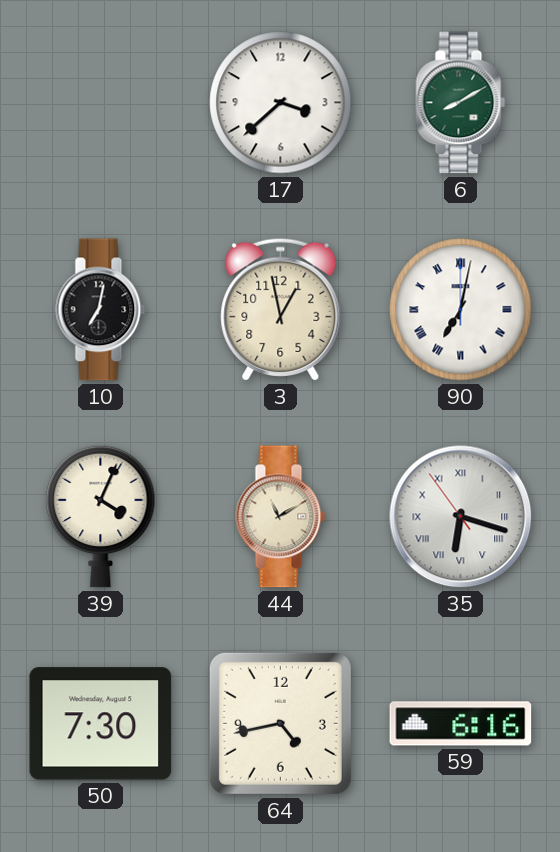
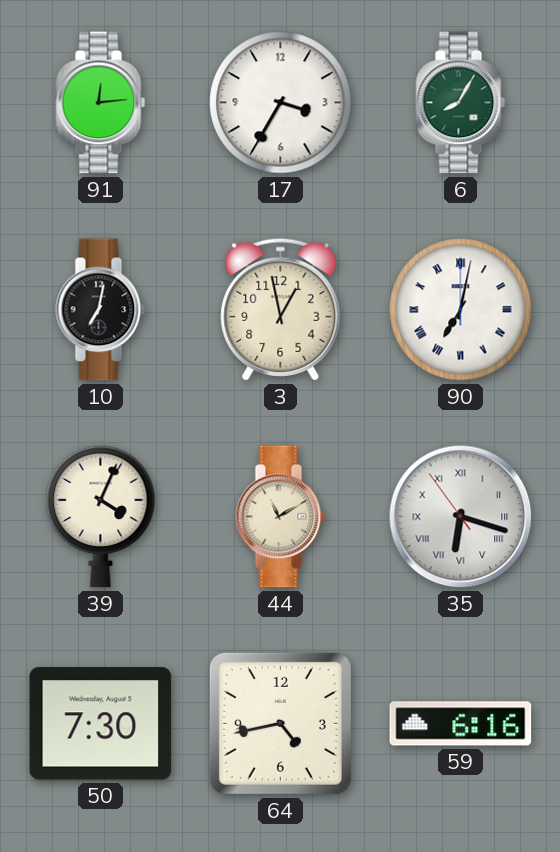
91: none -> 12:14 (101, 103)
17: 3:38 -> 3:35 (281, 103)
6: 8:10 -> 8:05 (461, 103)
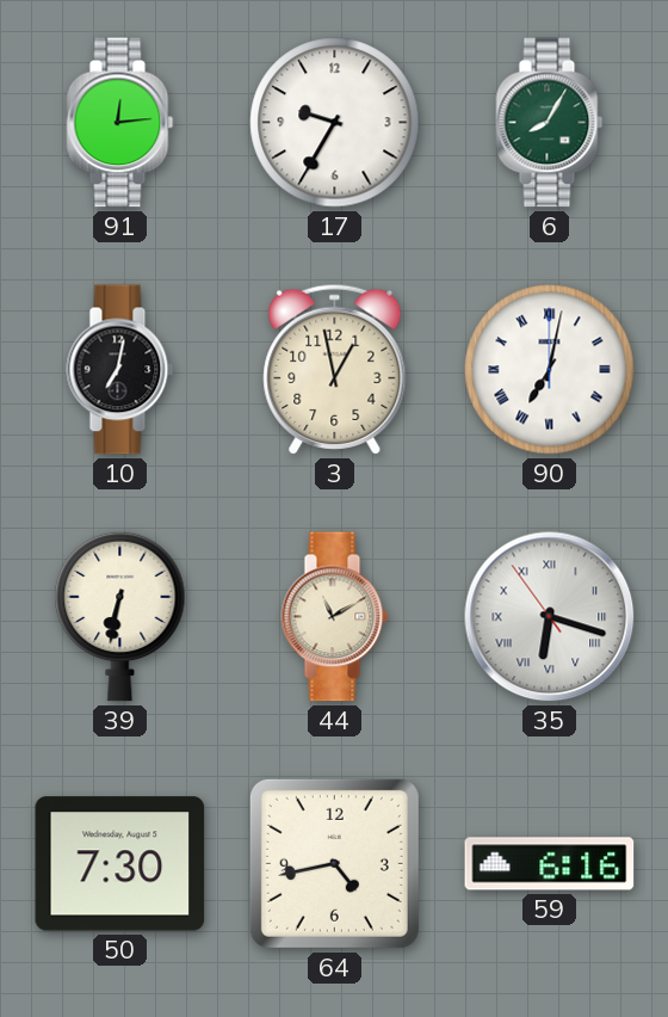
17: 3:35 -> 9:35 (335, 123)
39: 4:04 -> 6:32 (120, 616)
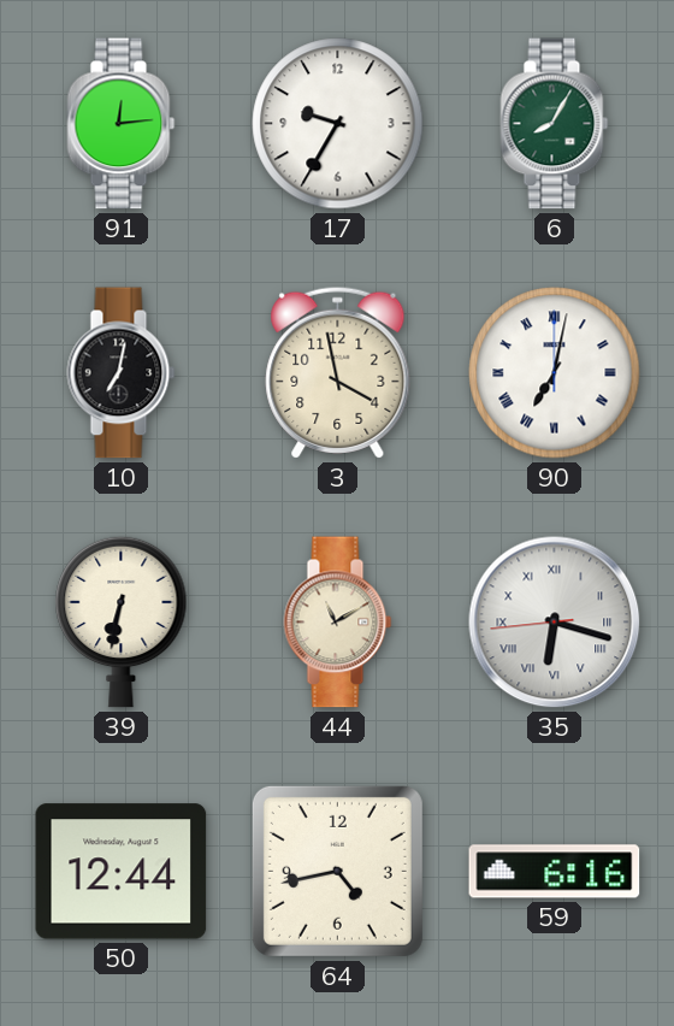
3: 12:58 -> 3:58 (338, 372)
35: 6:17:54 -> 6:17:44 (555, 623)
50: 7:30 -> 12:44 (122, 872)
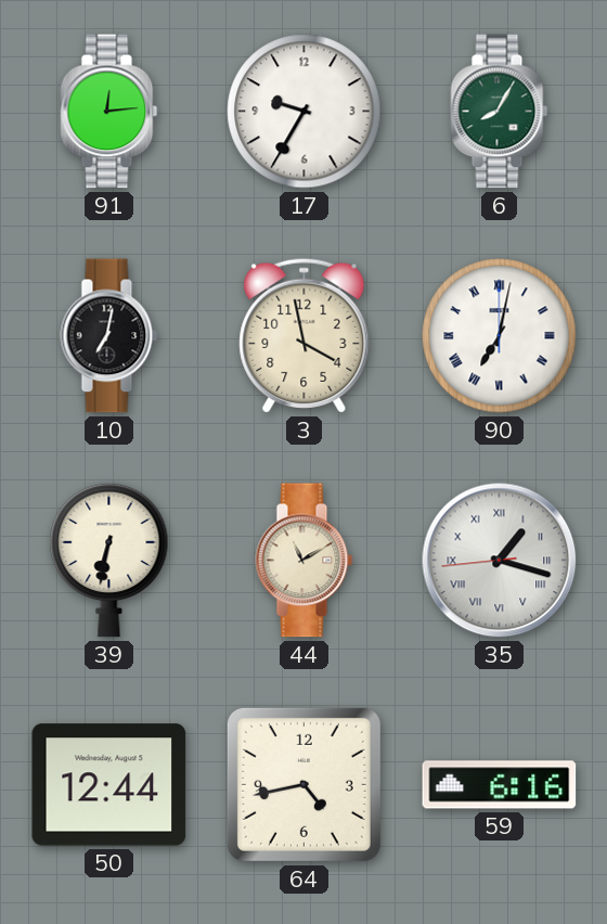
35: 6:17 -> 1:17 (500, 561)
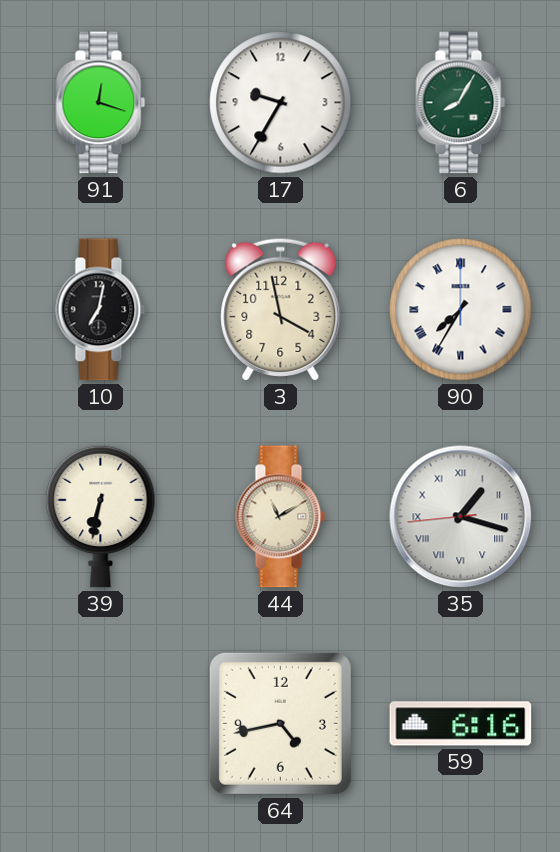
91: 12:14 -> 12:18 (101, 103)
90: 7:02 -> 7:35 (461, 310)
50: 12:44 -> none (109, 785)
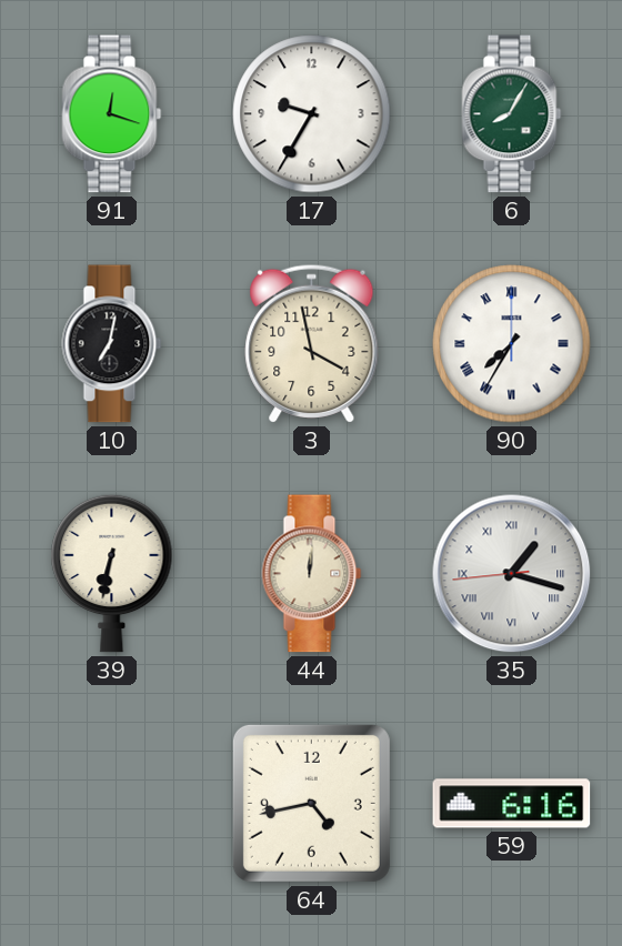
44: 11:10 -> 12:01 (312, 574)
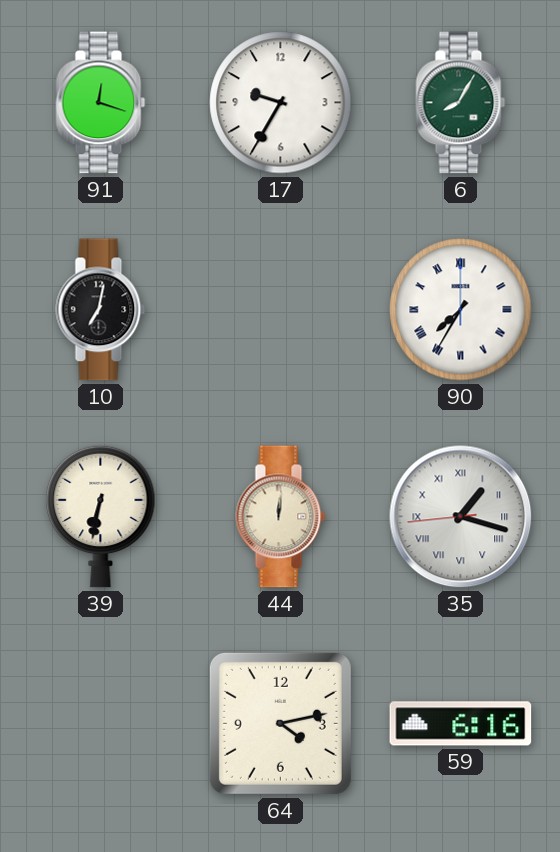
3: 3:58 -> none (312, 343)
64: 4:43 -> 4:13 (280, 723)
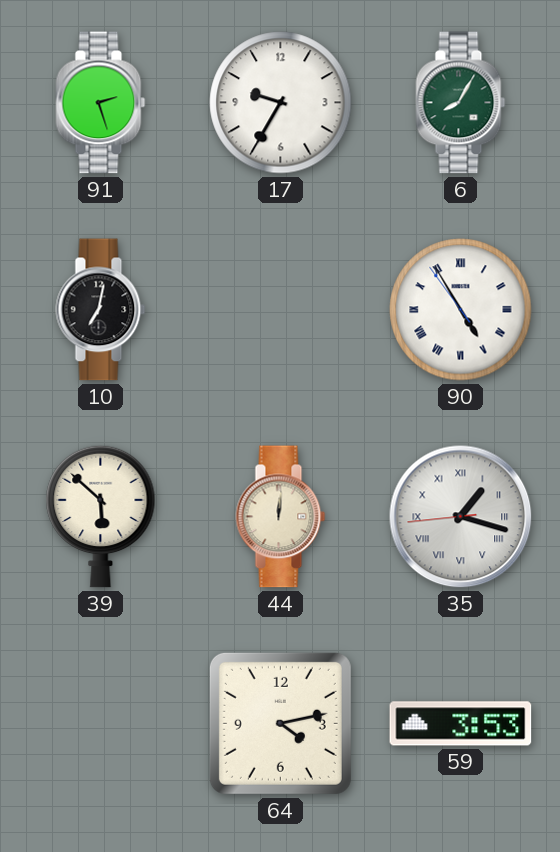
91: 12:18 -> 2:27 (101, 103)
90: 7:35 -> 4:54 (461, 310)
39: 6:32 -> 5:52 (101, 516)
59: 6:16 -> 3:53 (461, 724)
